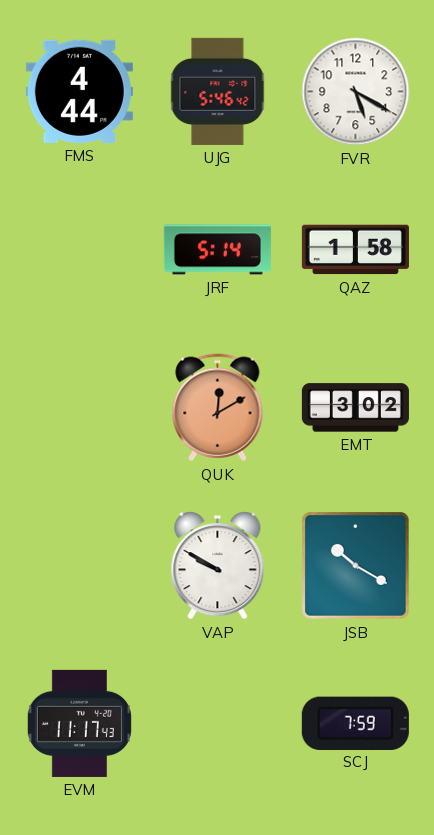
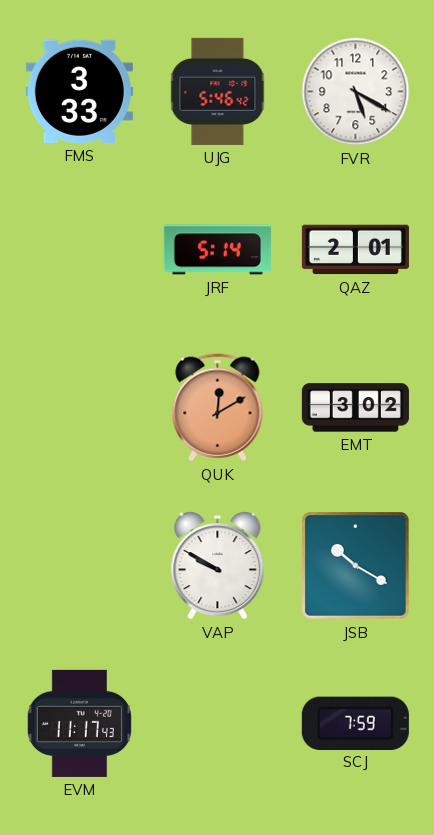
FMS: 4:44 -> 3:33 (79, 91)
QAZ: 1:58 -> 2:01 (355, 250)
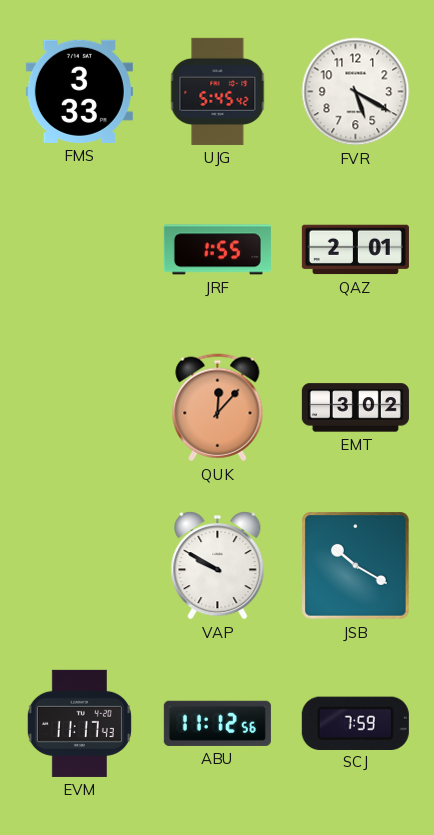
UJG: 5:46 -> 5:45 (218, 91)
JRF: 5:14 -> 1:55 (217, 250)
QUK: 12:10 -> 12:07 (218, 408)
ABU: none -> 11:12 (217, 723)
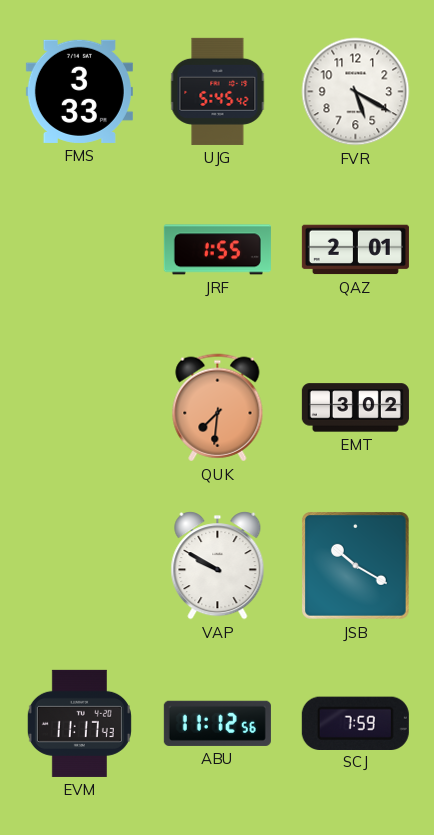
QUK: 12:07 -> 7:31 (218, 408)
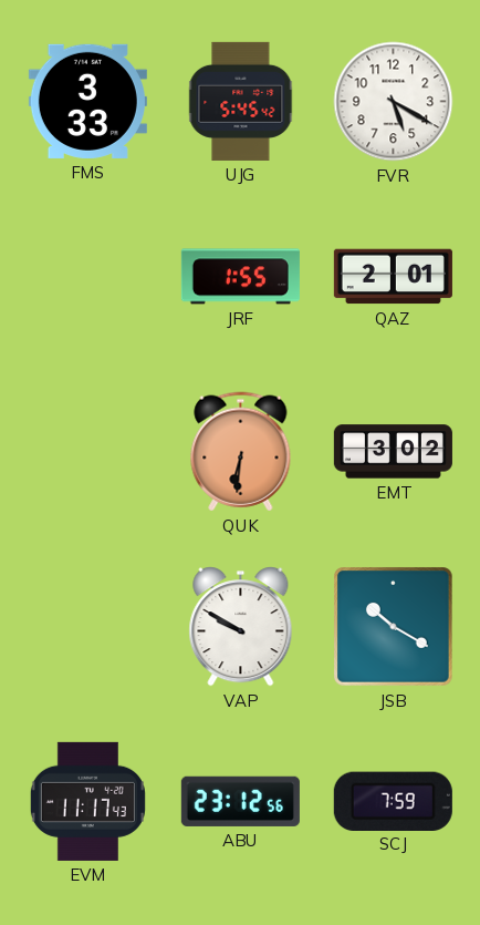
QUK: 7:31 -> 6:31 (241, 452)
ABU: 11:12 -> 23:12 (240, 801)
